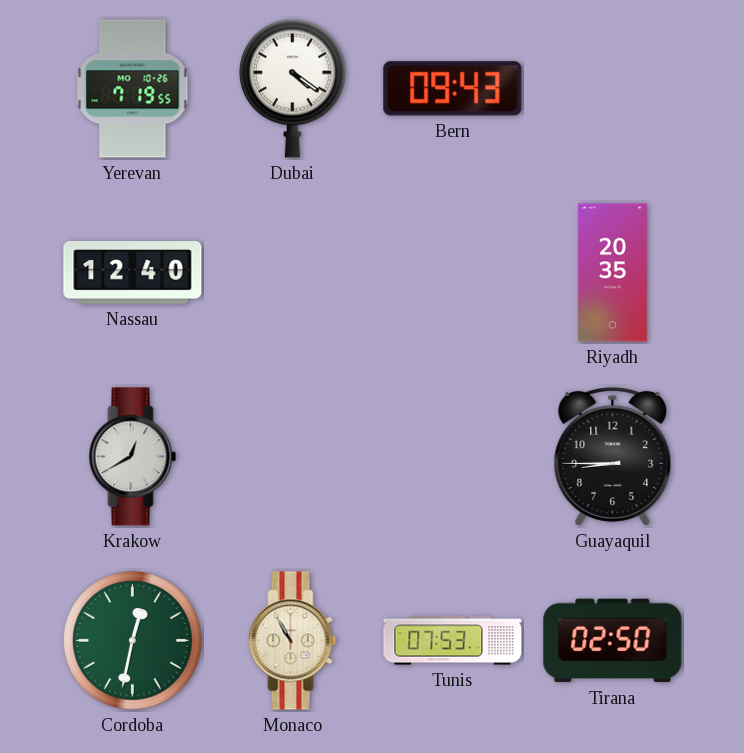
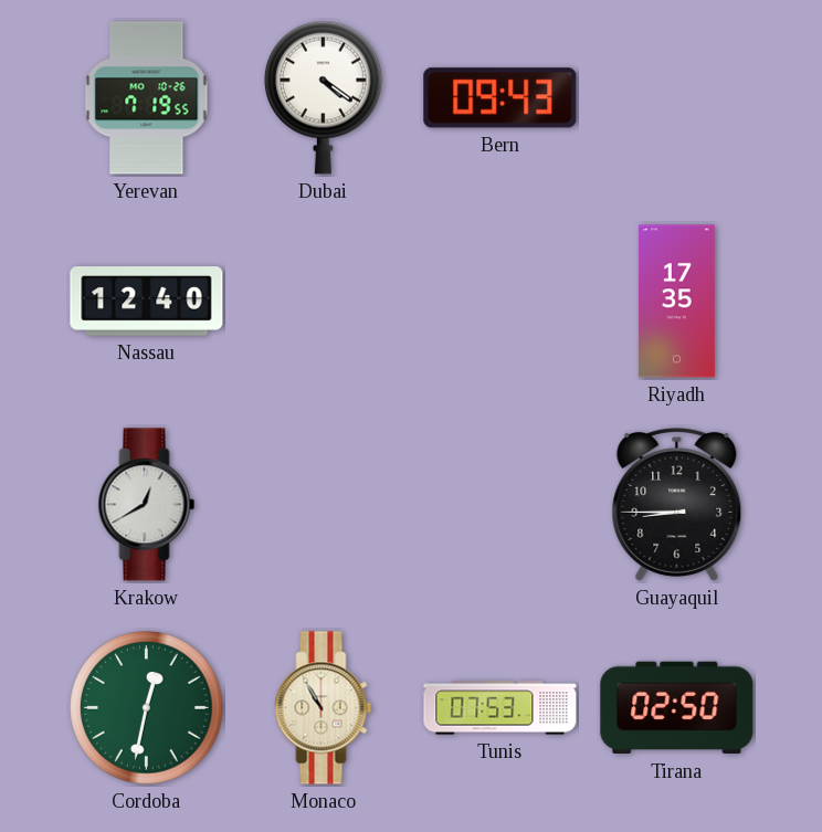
Riyadh: 20:35 -> 17:35 (677, 302)
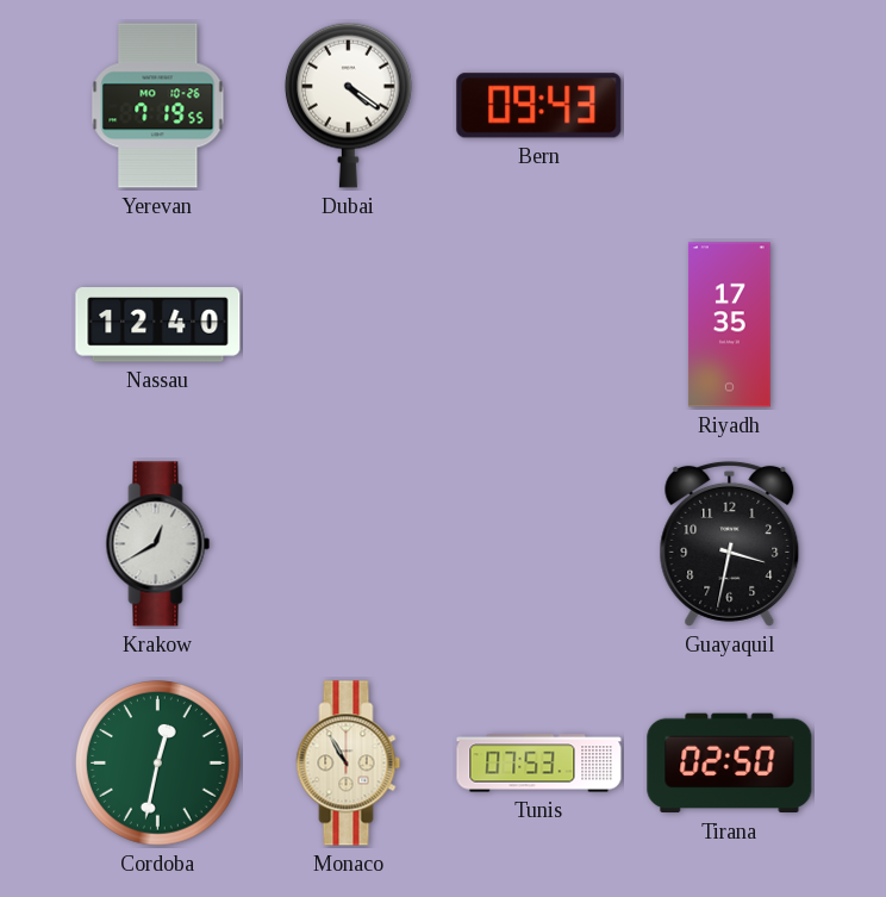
Guayaquil: 8:45 -> 3:32 (730, 543)
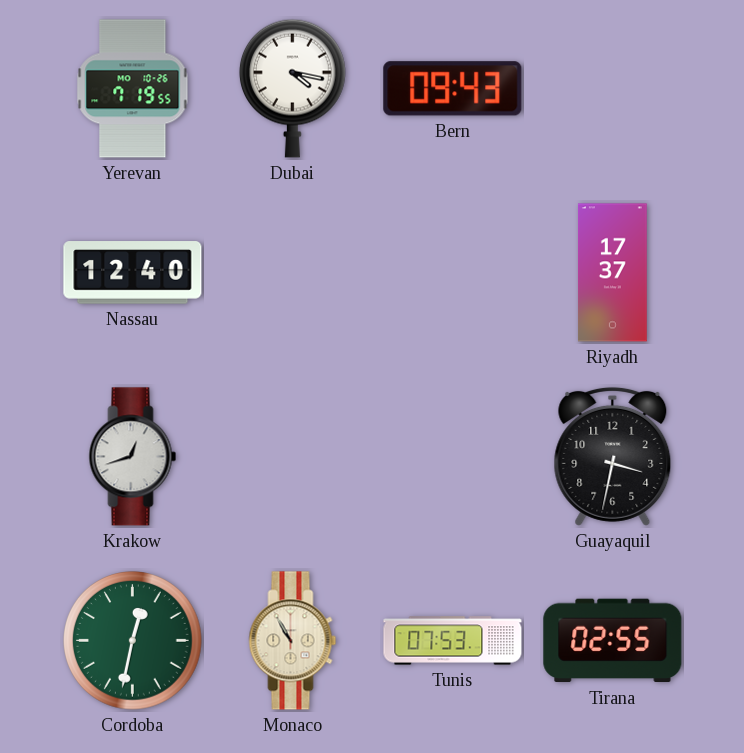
Dubai: 4:21 -> 4:17 (292, 88)
Riyadh: 17:35 -> 17:37 (613, 273)
Krakow: 12:40 -> 12:42 (133, 457)
Tirana: 02:50 -> 02:55 (613, 641)
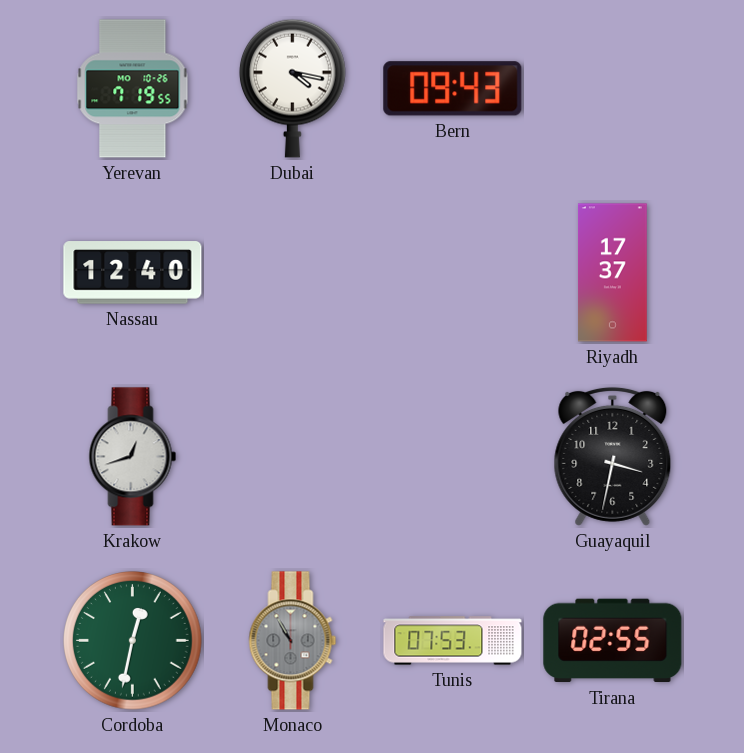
Monaco dial: cream -> grey (293, 641)
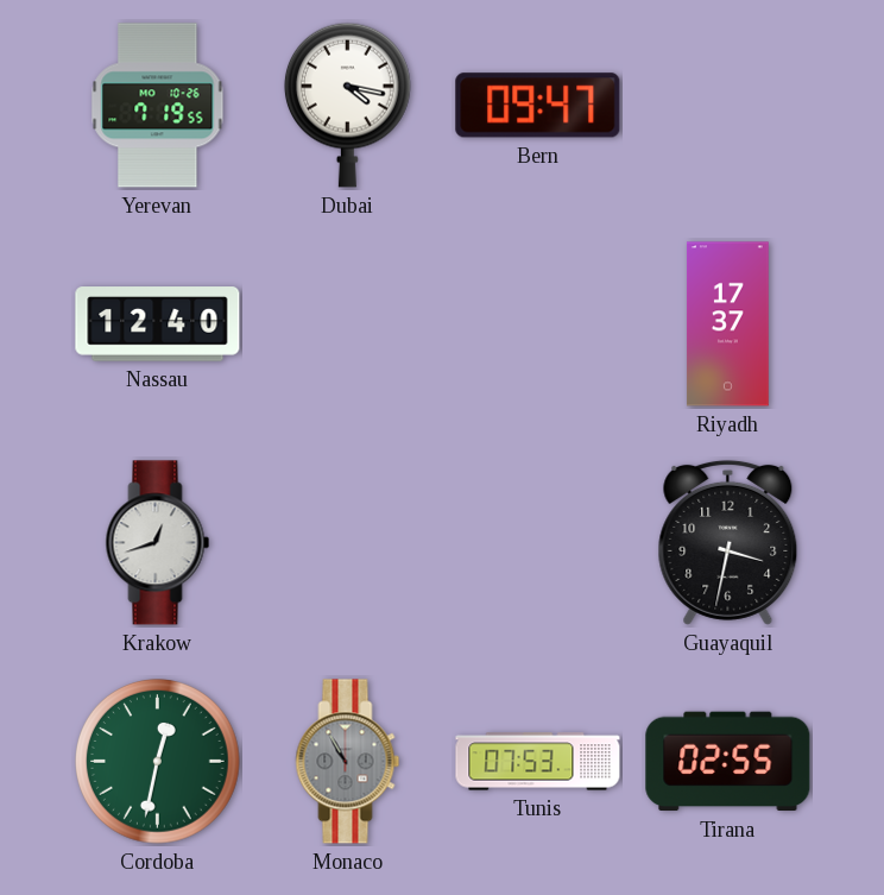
Bern: 09:43 -> 09:47 (538, 106)
